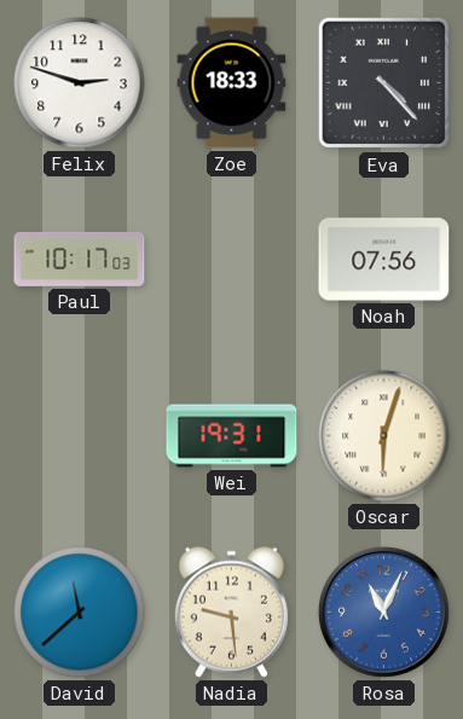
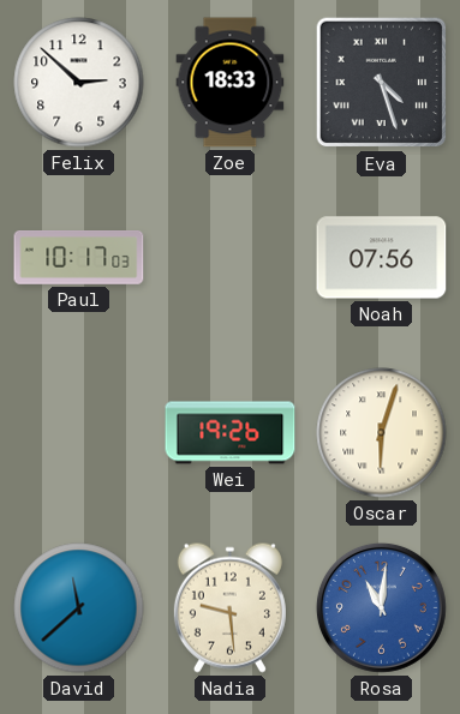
Felix: 2:48 -> 2:52 (79, 83)
Eva: 4:23 -> 4:27 (382, 83)
Wei: 19:31 -> 19:26 (231, 433)
Rosa: 11:04 -> 11:01 (381, 607)
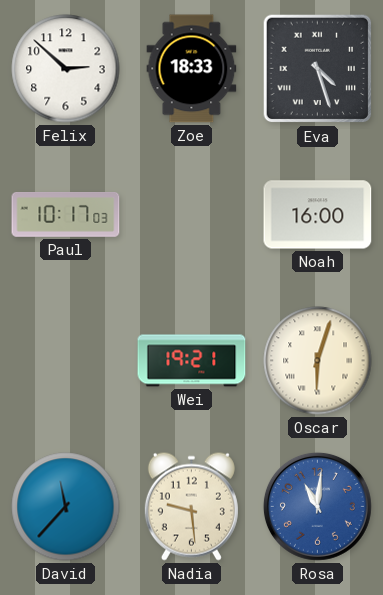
Noah: 07:56 -> 16:00 (318, 215)
Wei: 19:26 -> 19:21 (192, 361)
David: 11:38 -> 11:37 (66, 507)
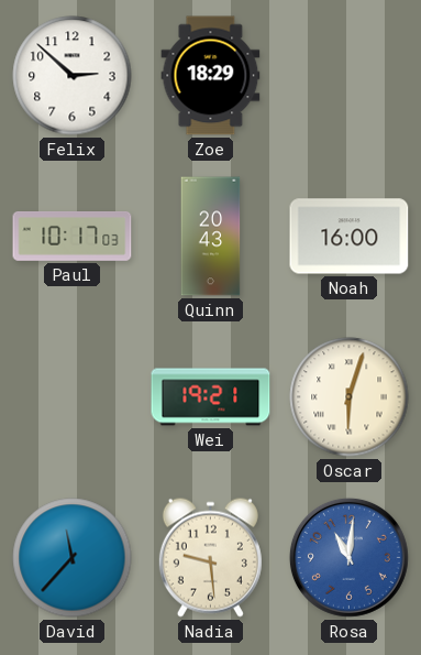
Zoe: 18:33 -> 18:29 (211, 76)
Eva: 4:27 -> none (318, 69)
Quinn: none -> 20:43 (211, 237)
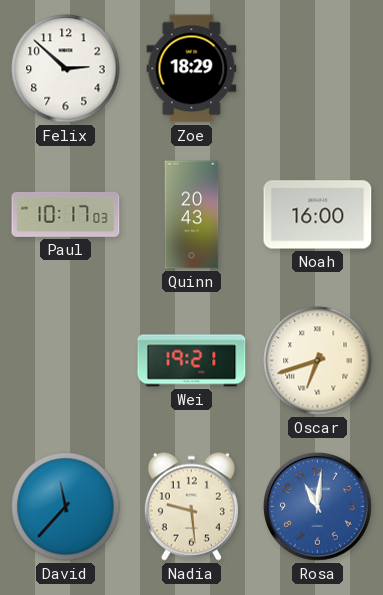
Oscar: 6:03 -> 6:42 (318, 361)
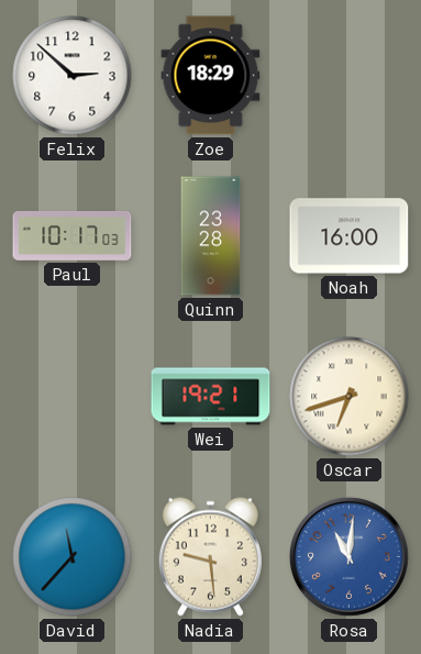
Quinn: 20:43 -> 23:28 (211, 236)
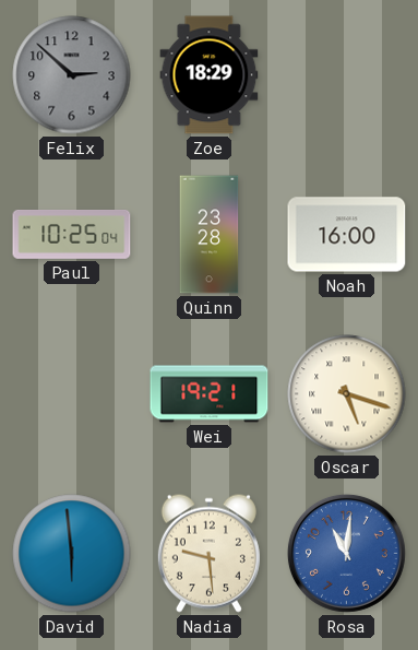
Felix dial: white -> grey (72, 75)
Paul: 10:17 -> 10:25 (72, 235)
Oscar: 6:42 -> 5:18 (347, 394)
David: 11:37 -> 5:59 (72, 554)
